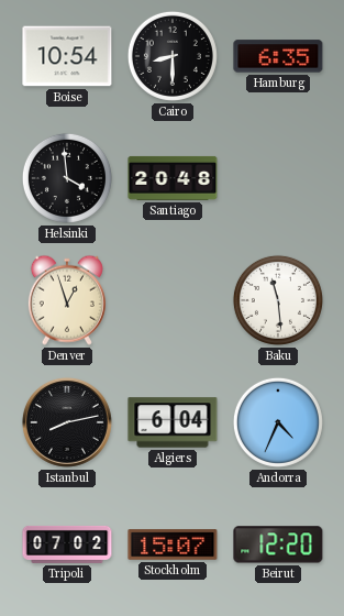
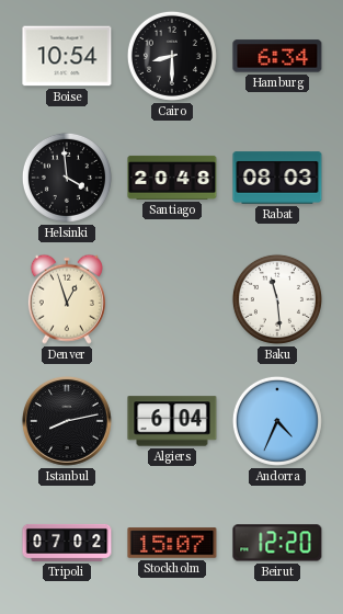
Hamburg: 6:35 -> 6:34 (277, 56)
Rabat: none -> 08:03 (277, 178)
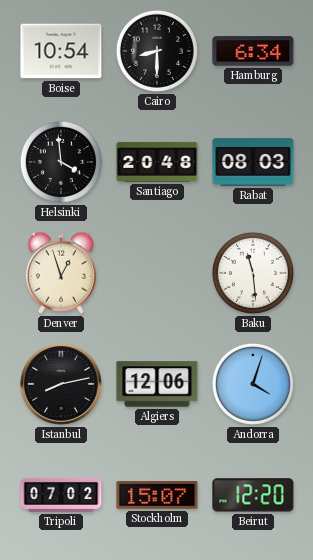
Algiers: 6:04 -> 12:06 (157, 384)
Andorra: 4:34 -> 4:03 (253, 384)
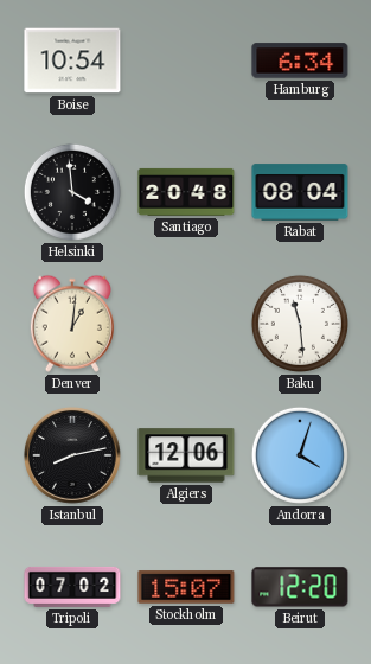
Cairo: 8:30 -> none (157, 51)
Rabat: 08:03 -> 08:04 (300, 192)
Denver: 12:57 -> 1:01 (72, 324)
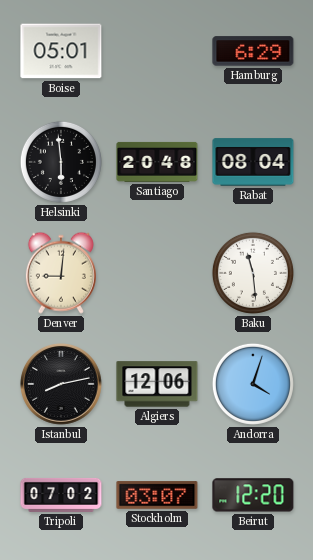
Boise: 10:54 -> 05:01 (61, 51)
Hamburg: 6:34 -> 6:29 (253, 51)
Helsinki: 3:59 -> 5:59 (61, 162)
Denver: 1:01 -> 9:01 (61, 273)
Stockholm: 15:07 -> 03:07 (157, 495)
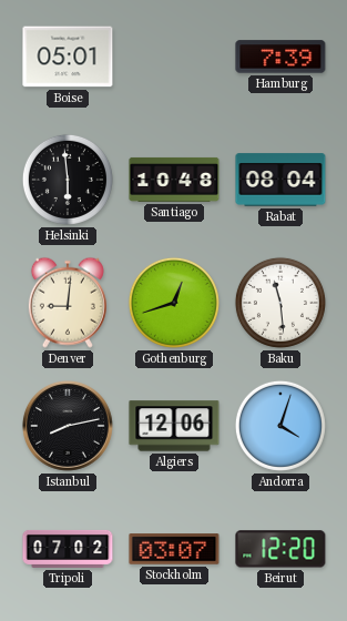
Hamburg: 6:29 -> 7:39 (280, 57)
Santiago: 20:48 -> 10:48 (174, 180)
Gothenburg: none -> 12:42 (174, 303)
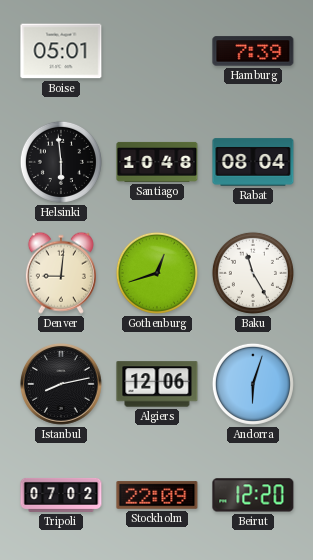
Baku: 11:29 -> 11:25 (253, 273)
Andorra: 4:03 -> 6:03 (253, 384)
Stockholm: 03:07 -> 22:09 (157, 495)
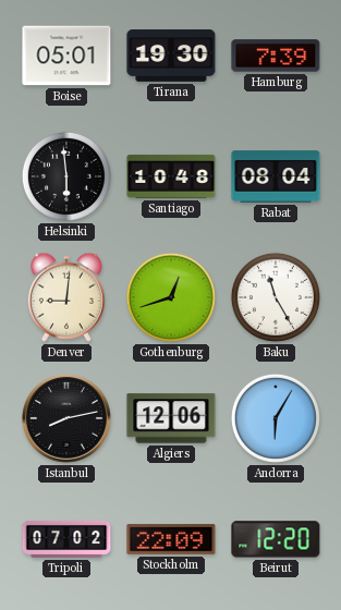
Tirana: none -> 19:30 (171, 57)
Andorra: 6:03 -> 6:05 (276, 418)
